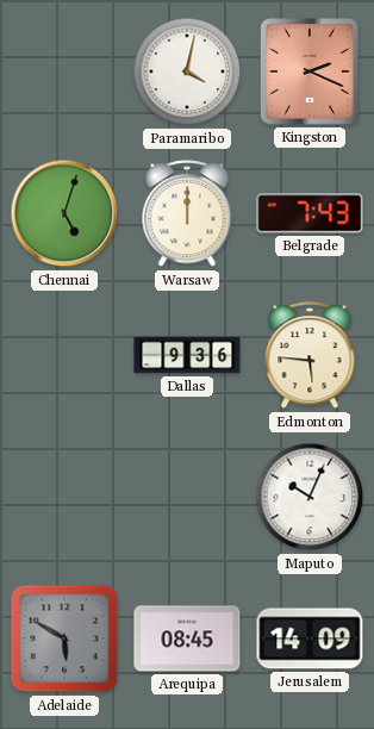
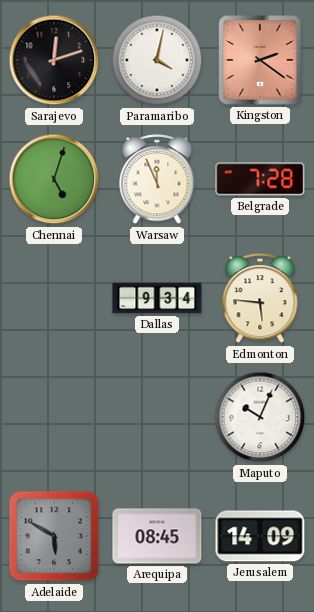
Sarajevo: none -> 12:12 (54, 60)
Kingston: 2:19 -> 2:21 (260, 60)
Warsaw: 12:00 -> 11:56 (157, 180)
Belgrade: 7:43 -> 7:28 (260, 179)
Dallas: 9:36 -> 9:34 (157, 298)
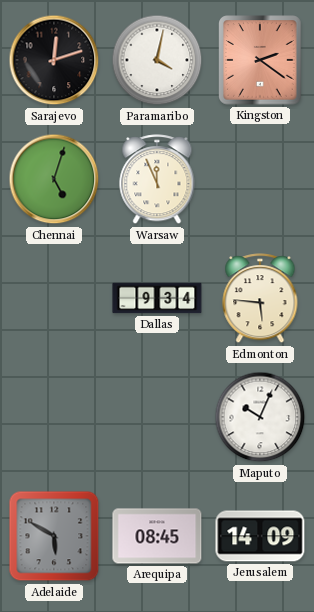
Belgrade: 7:28 -> none (260, 179)
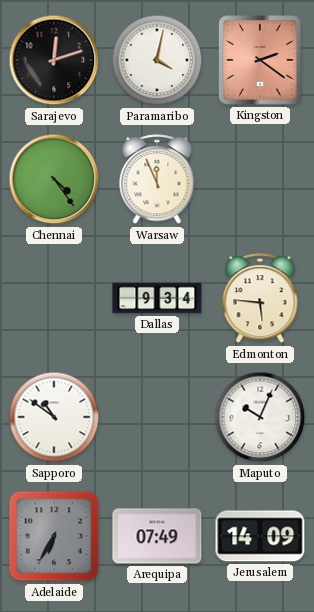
Chennai: 5:03 -> 4:24 (54, 179)
Sapporo: none -> 10:51 (54, 417)
Adelaide: 5:50 -> 6:35 (54, 536)
Arequipa: 08:45 -> 07:49 (157, 536)
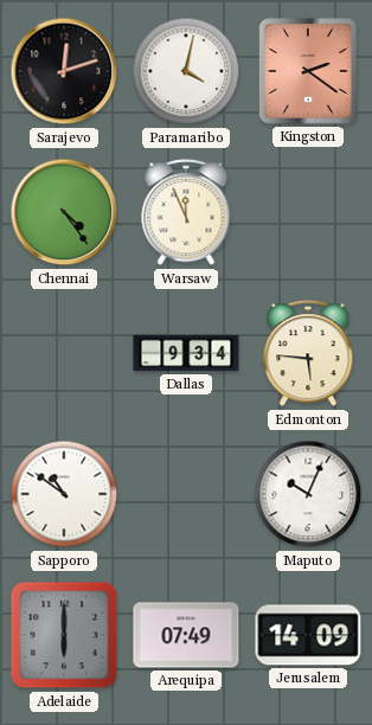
Adelaide: 6:35 -> 6:00 (64, 635)
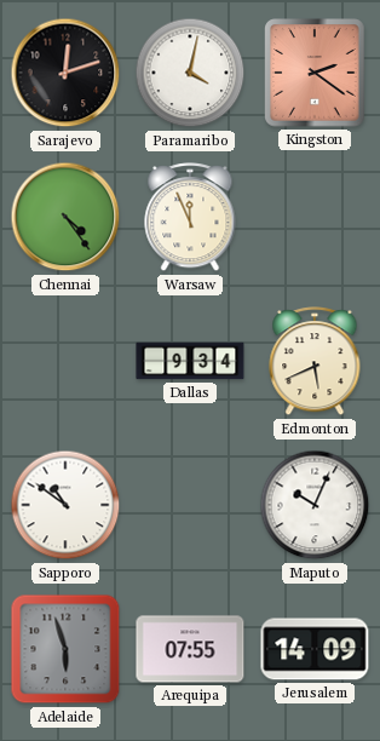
Edmonton: 5:46 -> 5:41 (315, 362)
Adelaide: 6:00 -> 5:57 (65, 649)
Arequipa: 07:49 -> 07:55 (190, 649)
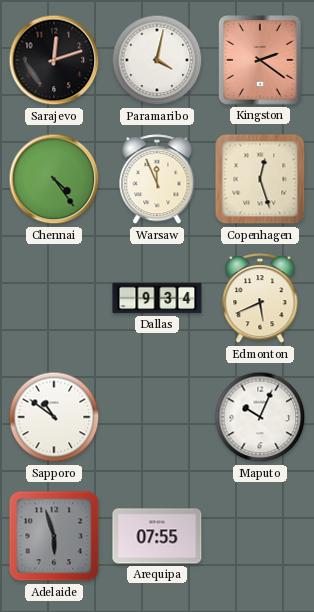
Copenhagen: none -> 12:27 (260, 179)
Jerusalem: 14:09 -> none (315, 649)
